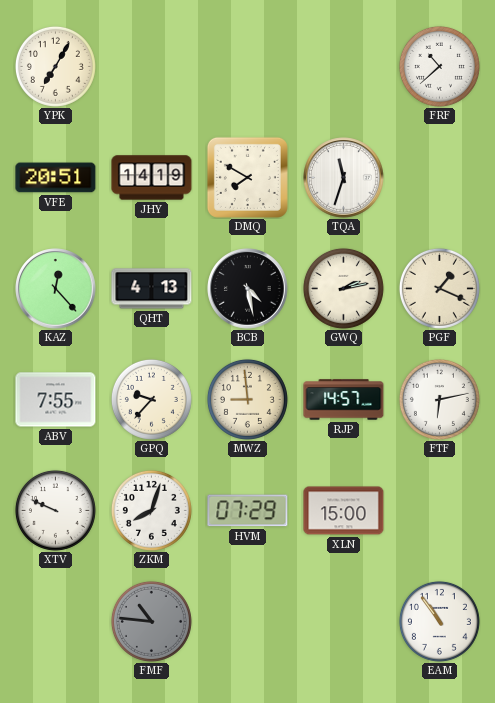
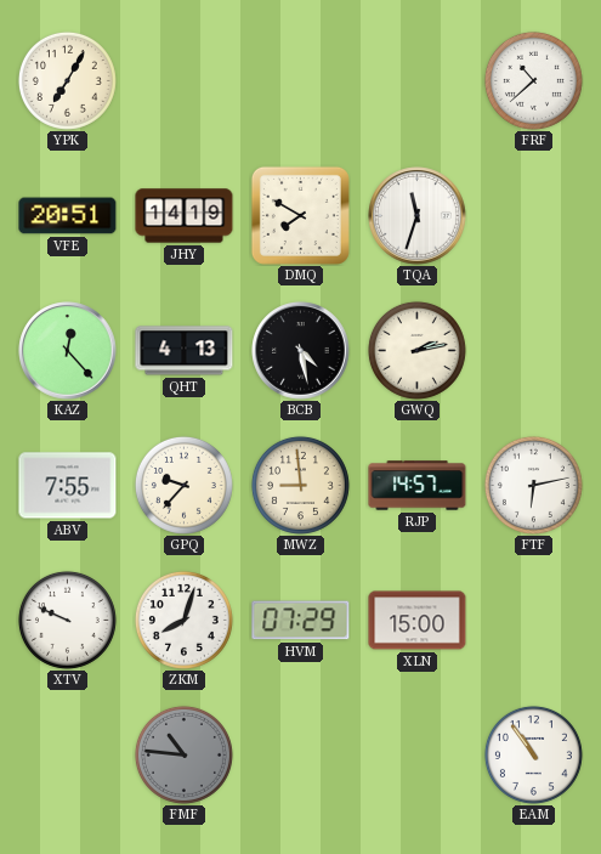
PGF: 1:19 -> none (439, 288)
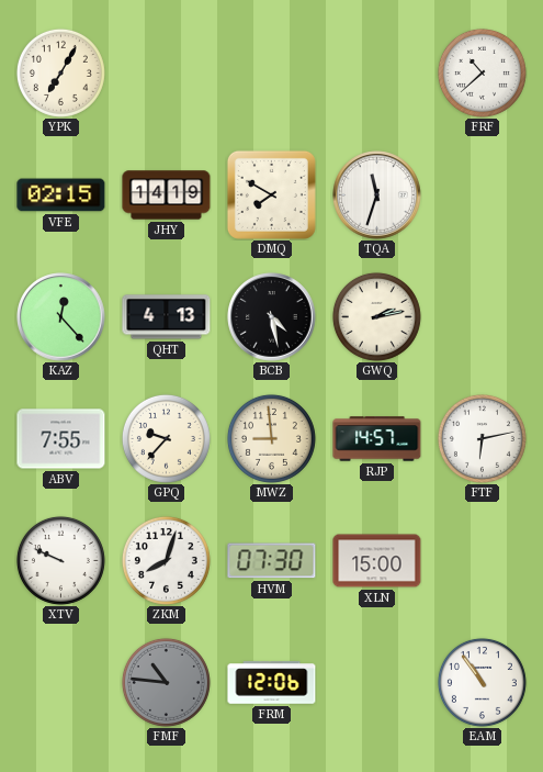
VFE: 20:51 -> 02:15 (61, 195)
HVM: 07:29 -> 07:30 (272, 561)
FRM: none -> 12:06 (272, 683)
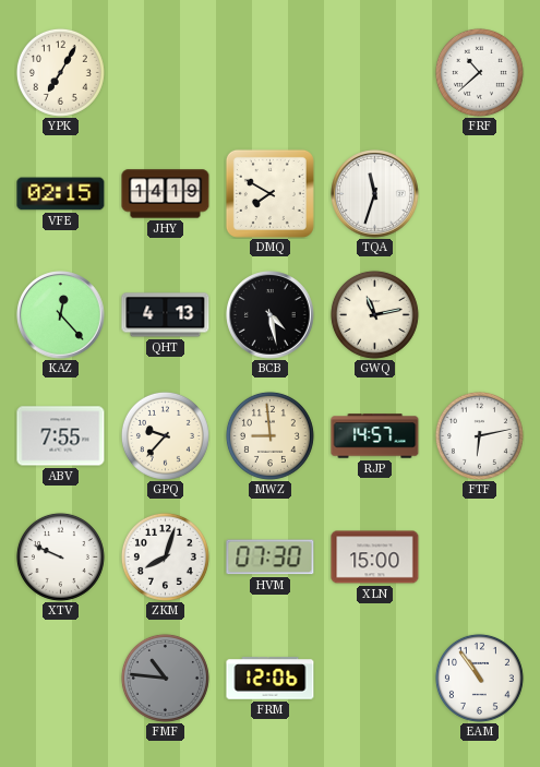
GWQ: 2:13 -> 11:13 (374, 314)
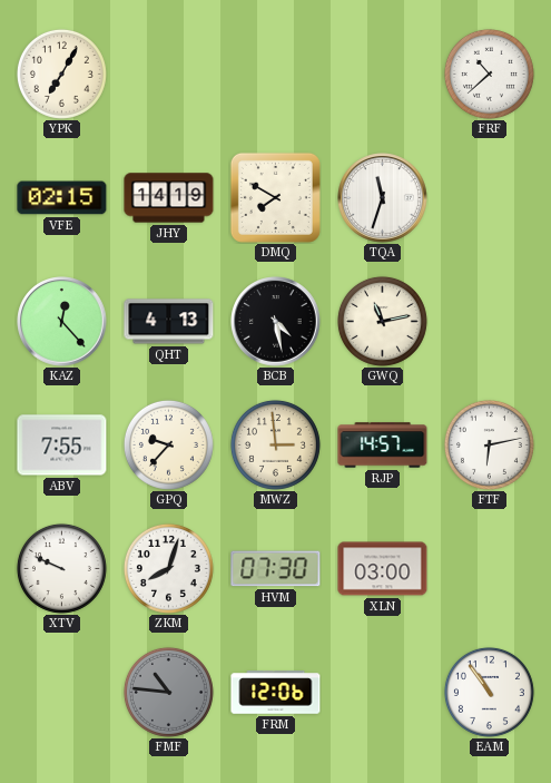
MWZ: 8:59 -> 2:59 (275, 444)
XLN: 15:00 -> 03:00 (383, 569)
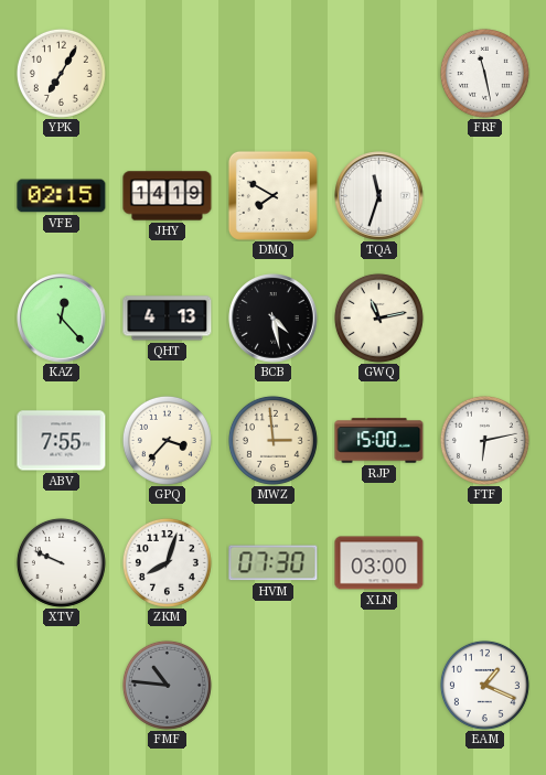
FRF: 10:38 -> 11:28 (484, 73)
GPQ: 9:37 -> 3:37 (167, 440)
RJP: 14:57 -> 15:00 (379, 441)
FRM: 12:06 -> none (276, 693)
EAM: 10:54 -> 1:19 (484, 685)
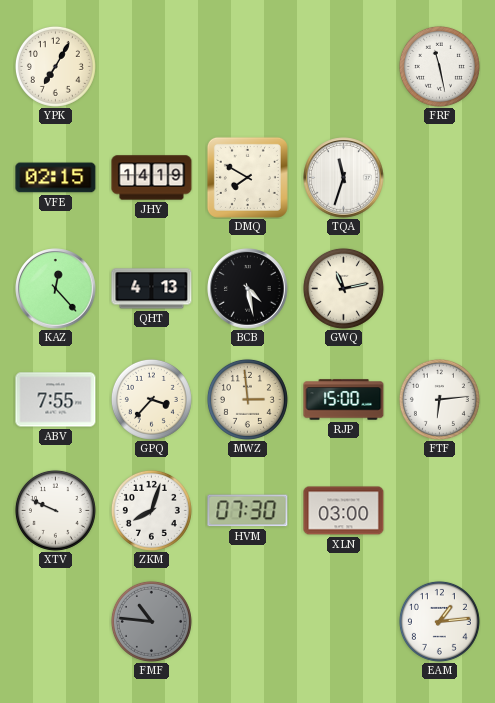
FTF: 6:13 -> 6:14 (439, 399)
EAM: 1:19 -> 1:14 (439, 621)
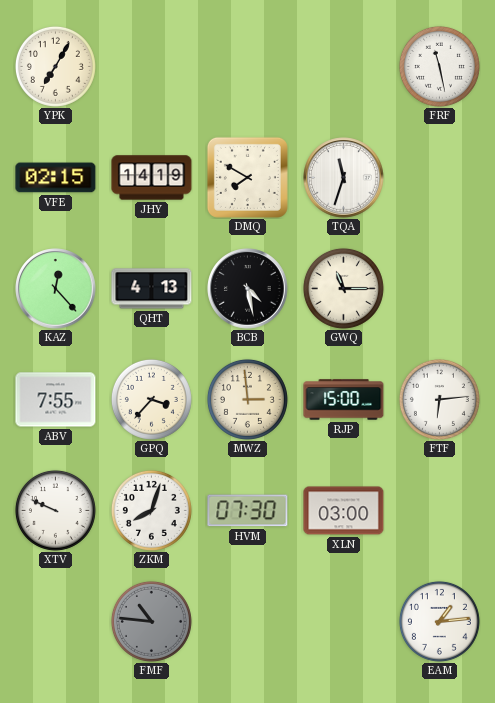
GWQ: 11:13 -> 11:15 (343, 288)
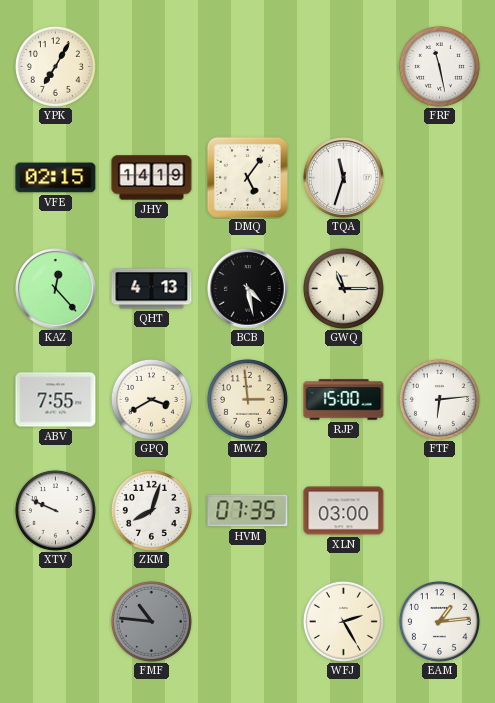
DMQ: 7:50 -> 5:06 (247, 177)
GPQ: 3:37 -> 3:40 (151, 399)
HVM: 07:30 -> 07:35 (248, 511)
WFJ: none -> 2:25 (343, 621)
